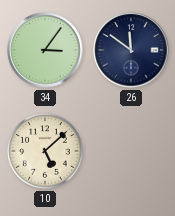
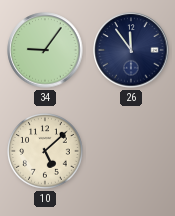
34: 3:06 -> 9:06 (45, 50)
26: 11:51 -> 11:54 (131, 50)
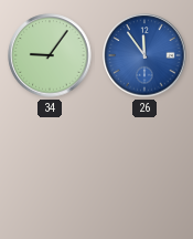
26 dial: navy -> blue (144, 55)
10: 5:08 -> none (46, 152)
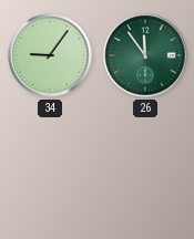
26 dial: blue -> green (145, 55)
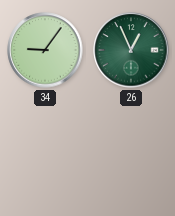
26: 11:54 -> 12:56 (131, 50)
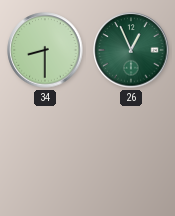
34: 9:06 -> 8:30 (45, 50)
